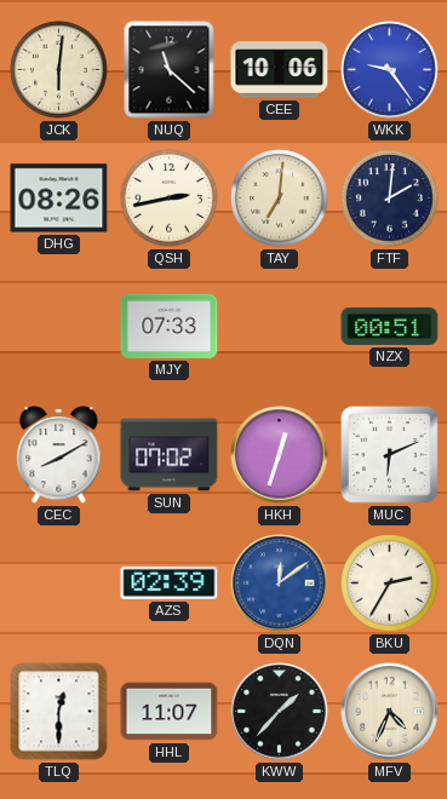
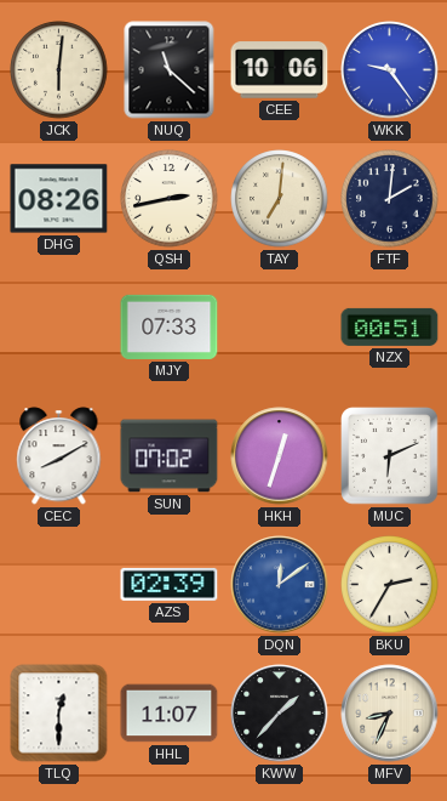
MFV: 4:34 -> 8:34 (390, 714)
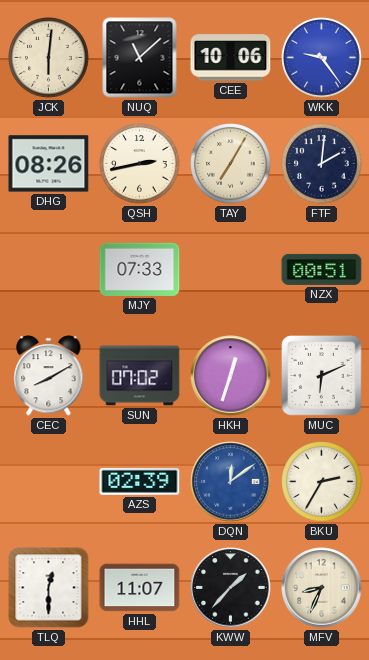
NUQ: 11:22 -> 11:08 (140, 58)
TAY: 7:01 -> 7:05 (231, 164)
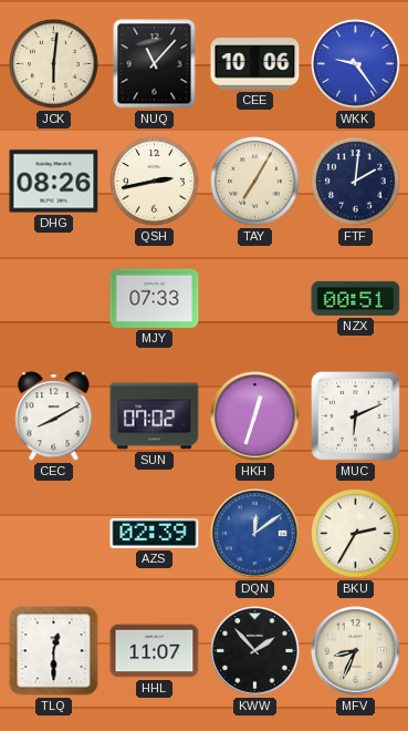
NUQ: 11:08 -> 11:07 (155, 64)
KWW: 1:37 -> 1:53 (255, 651)
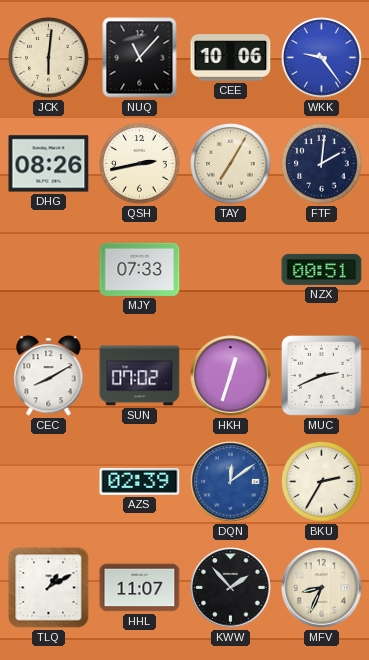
MUC: 6:11 -> 2:41 (322, 376)
TLQ: 12:30 -> 1:10 (49, 588)
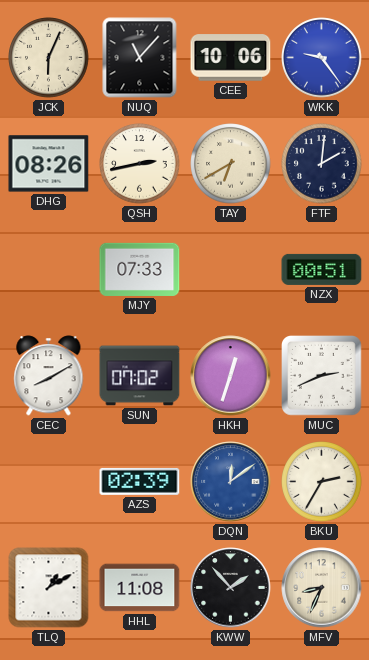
JCK: 6:01 -> 6:04 (49, 58)
TAY: 7:05 -> 6:40 (231, 164)
HHL: 11:07 -> 11:08 (140, 588)
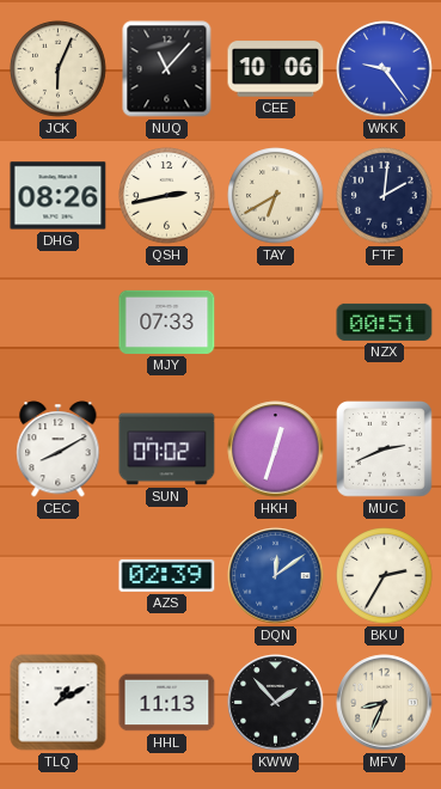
HHL: 11:08 -> 11:13 (167, 703)
